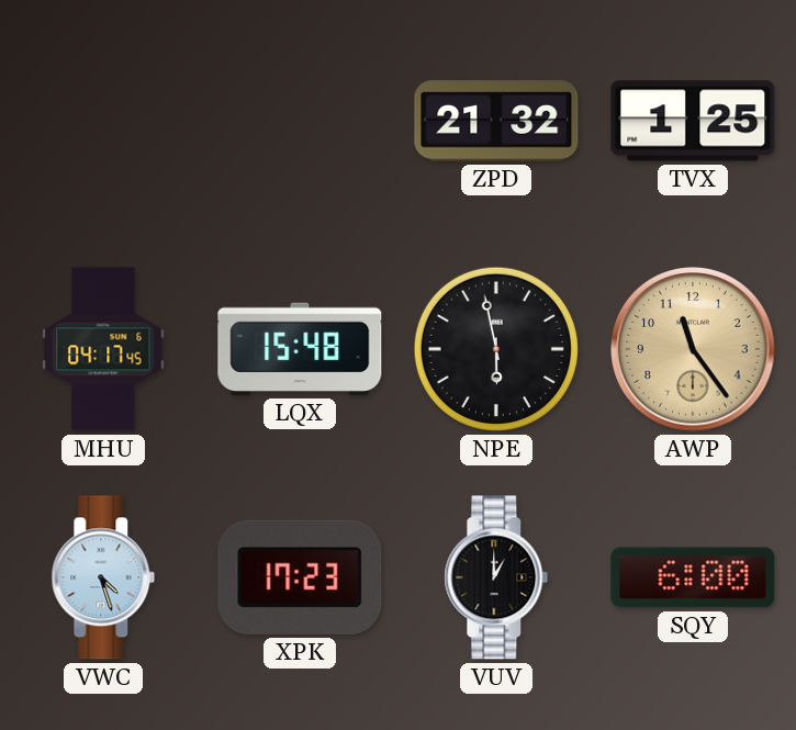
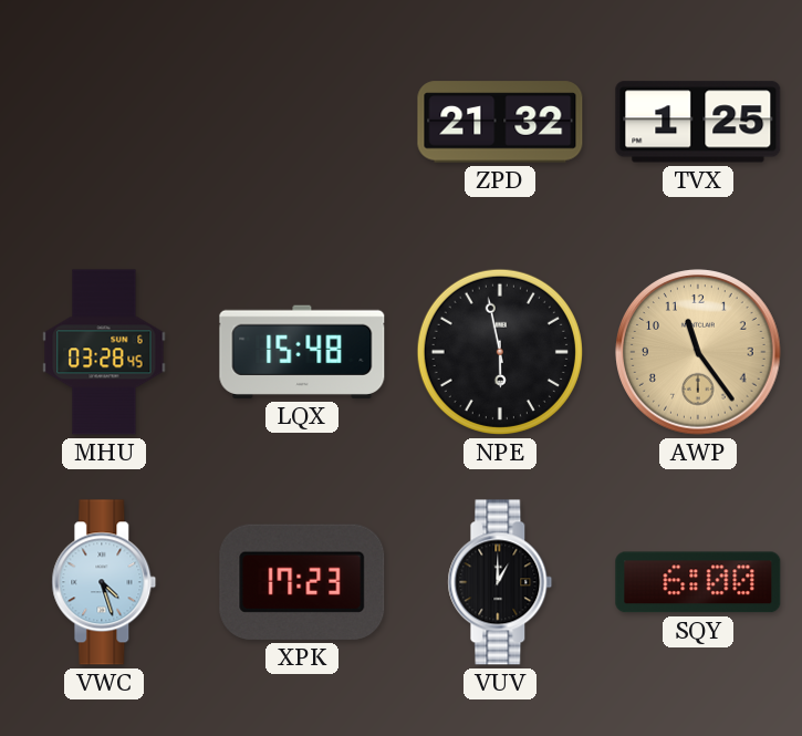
MHU: 04:17 -> 03:28 (104, 352)
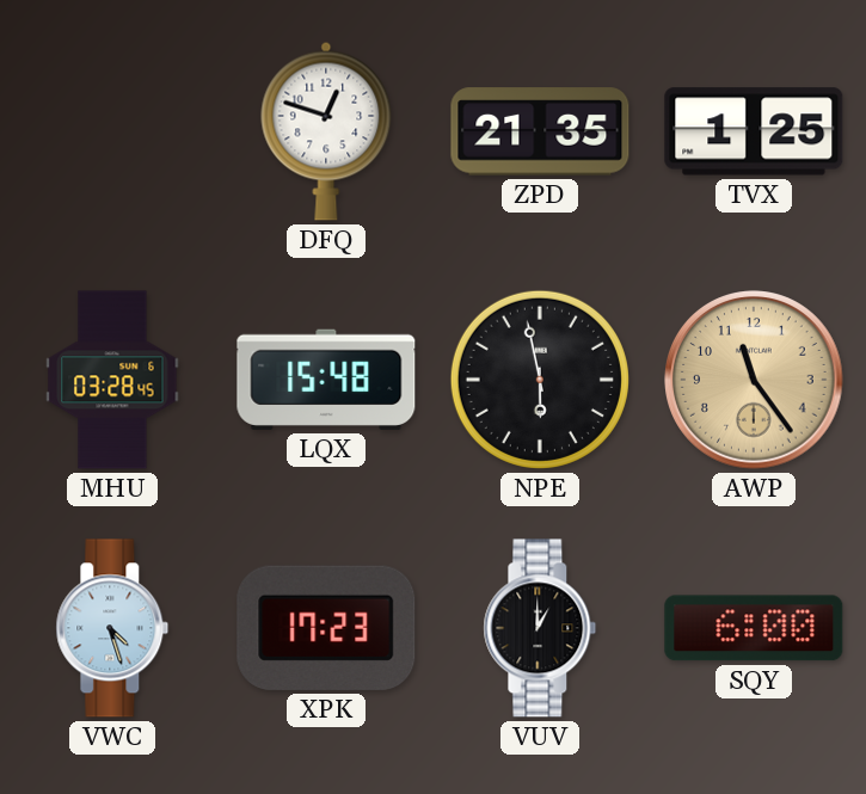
DFQ: none -> 12:48 (326, 131)
ZPD: 21:32 -> 21:35 (540, 131)
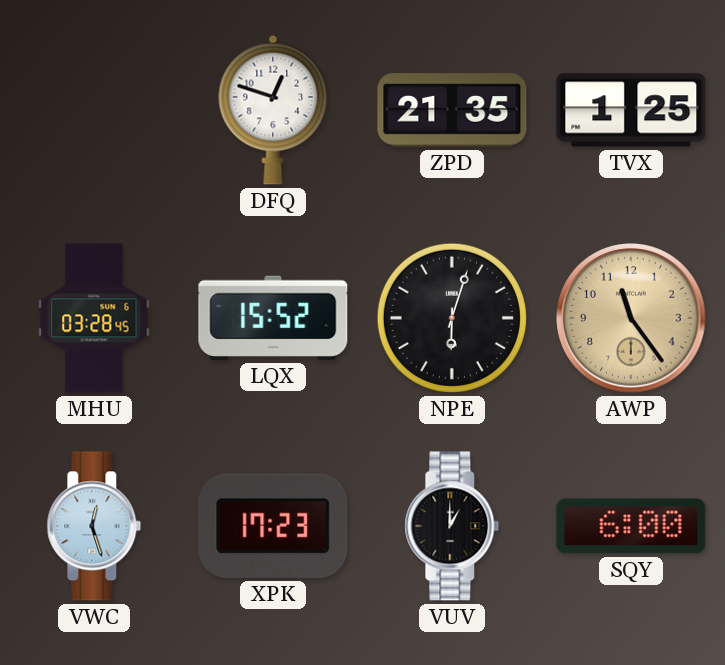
LQX: 15:48 -> 15:52 (273, 318)
NPE: 5:58 -> 6:03 (452, 318)
VWC: 4:27 -> 12:27 (94, 526)
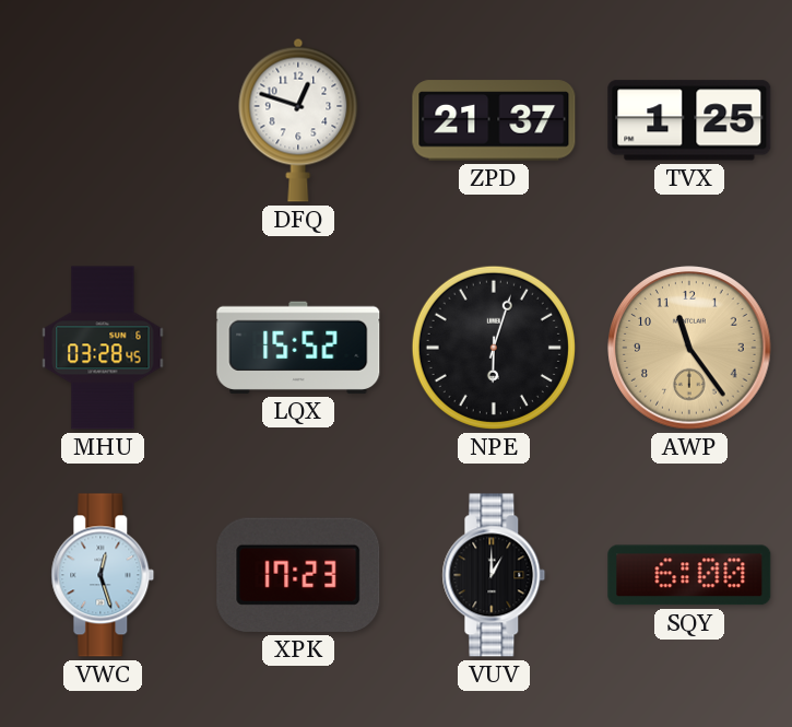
ZPD: 21:35 -> 21:37 (494, 120)
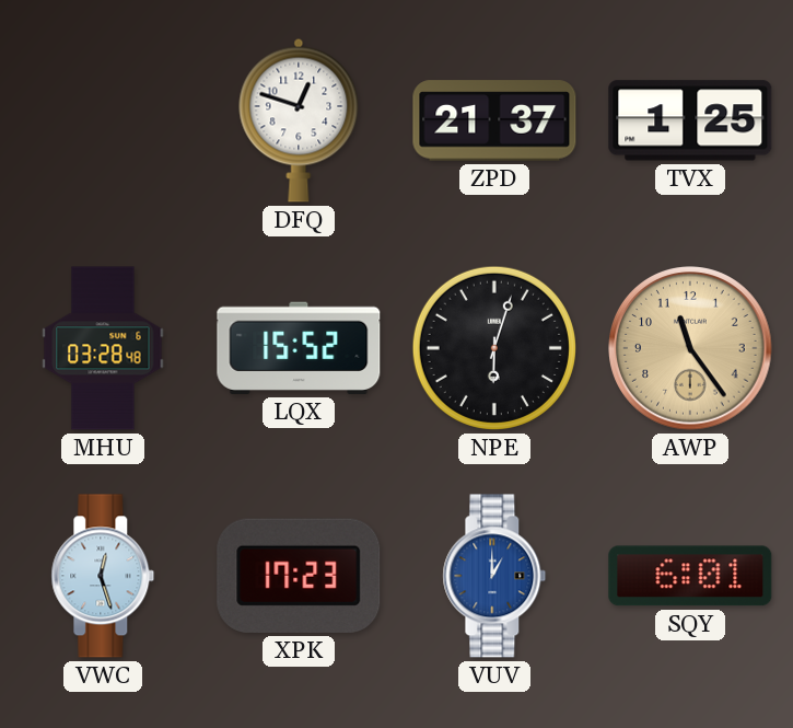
MHU: 03:28:45 -> 03:28:48 (103, 348)
VUV dial: black -> blue (494, 576)
SQY: 6:00 -> 6:01 (690, 576)
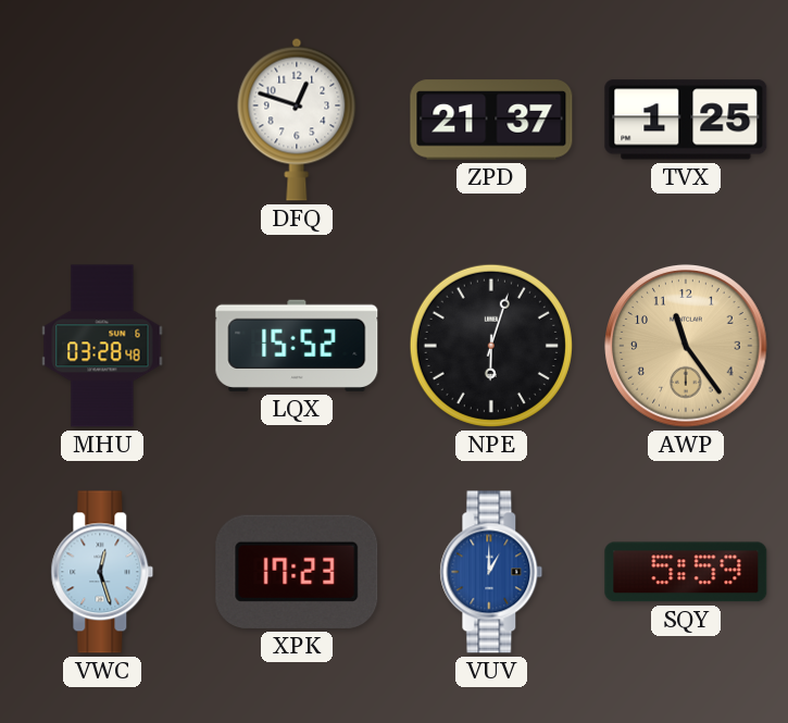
SQY: 6:01 -> 5:59 (686, 572)
